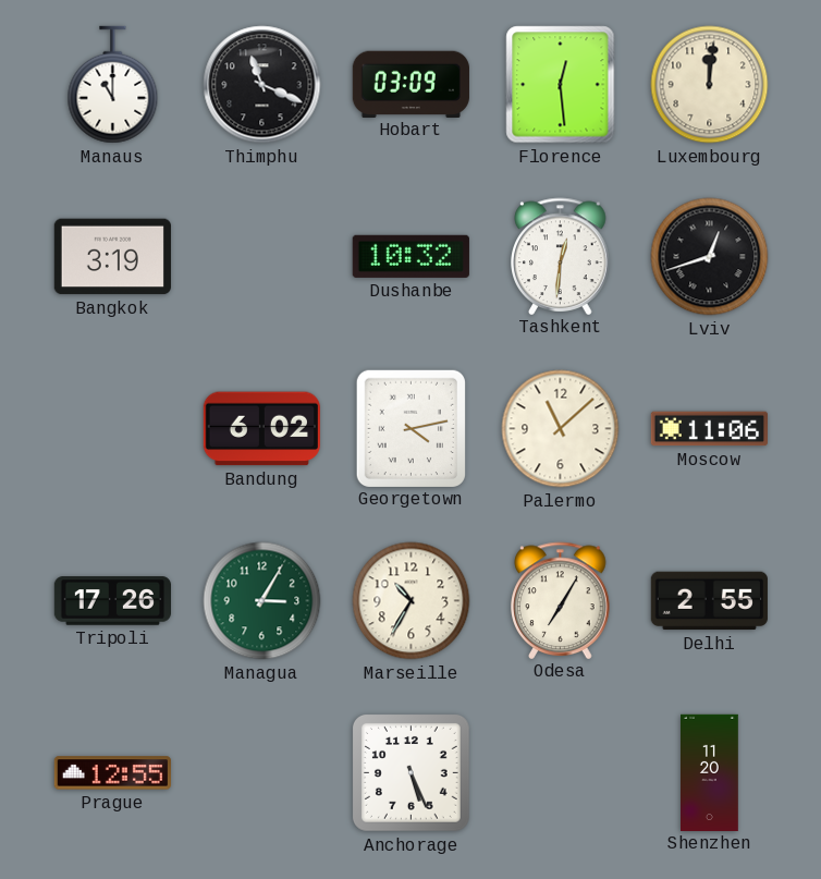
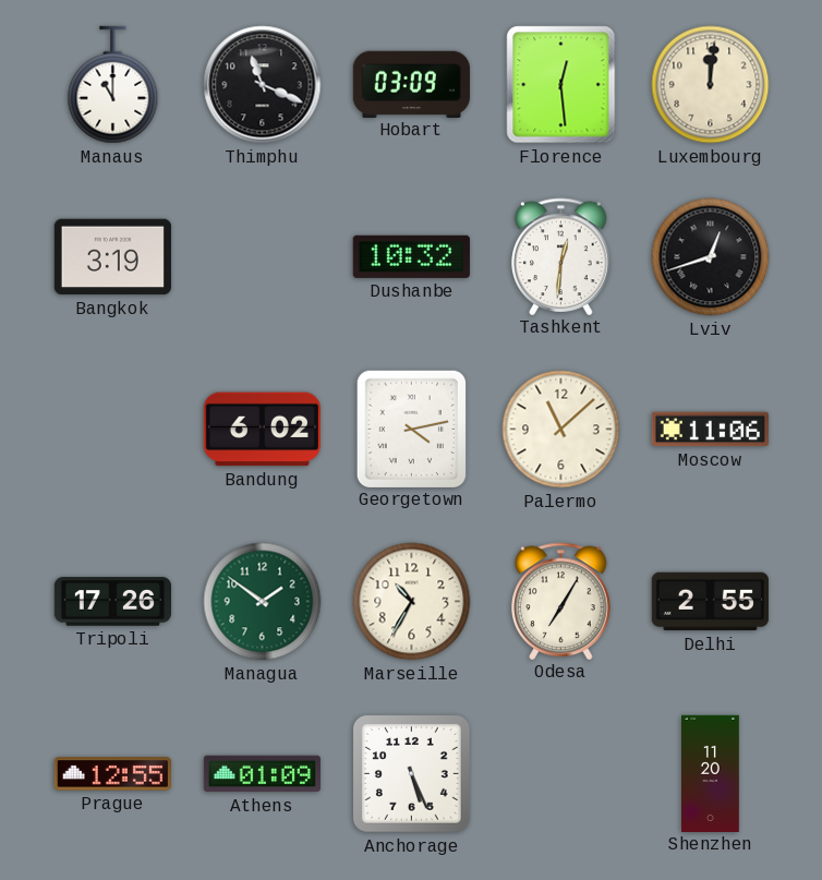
Managua: 3:05 -> 1:51 (263, 602)
Athens: none -> 01:09 (262, 774)
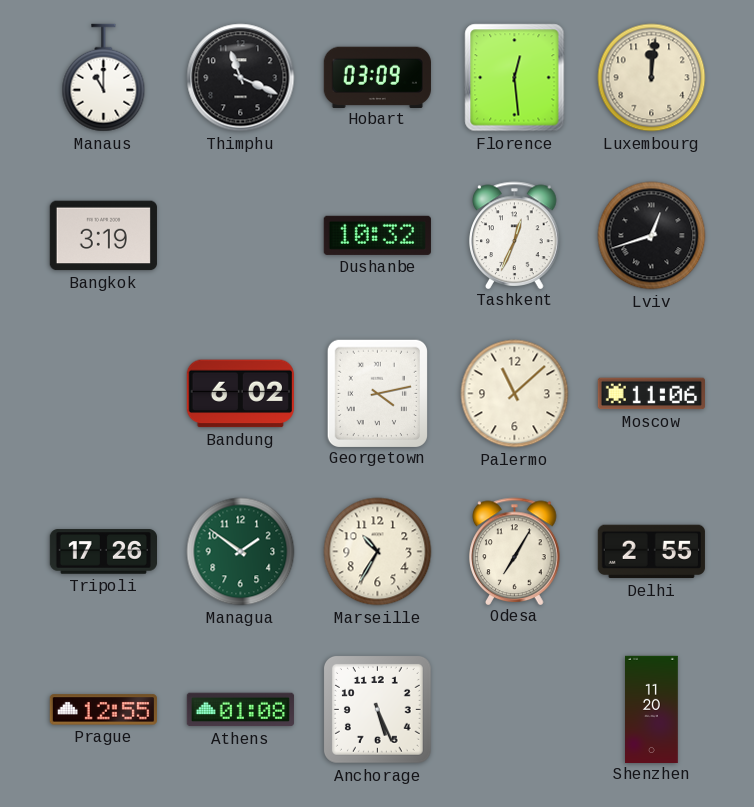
Tashkent: 12:31 -> 12:34 (515, 235)
Athens: 01:09 -> 01:08 (240, 710)
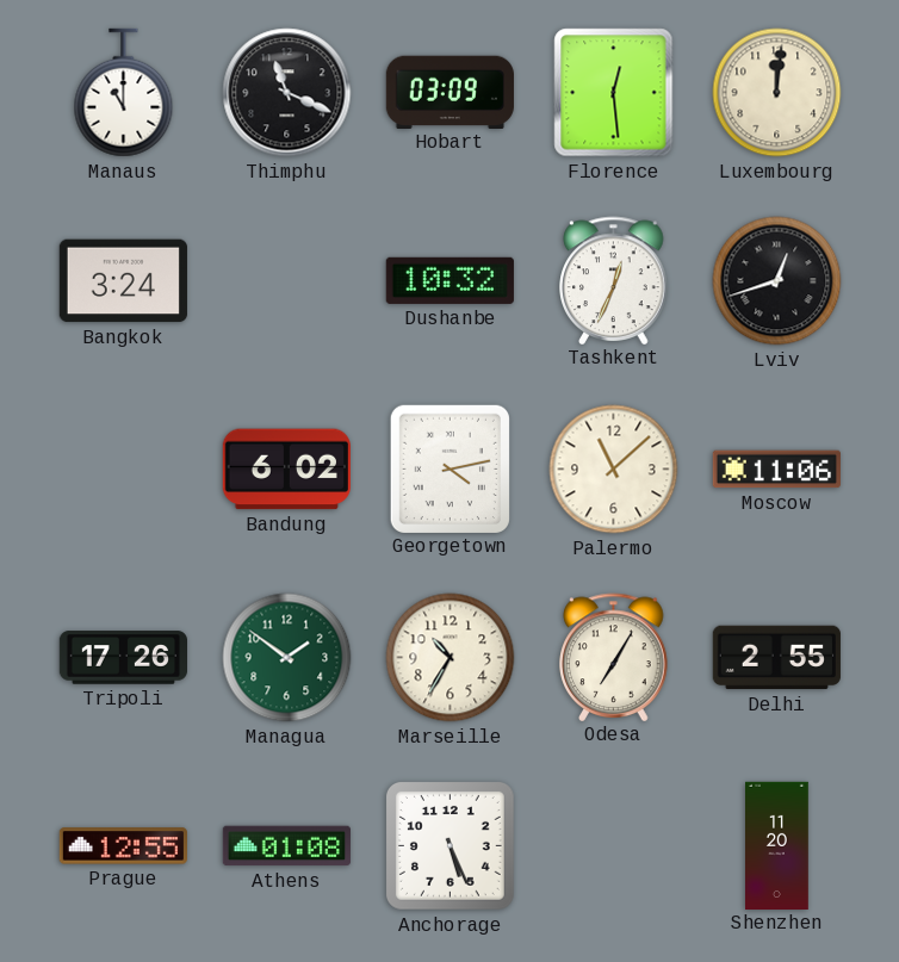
Bangkok: 3:19 -> 3:24 (123, 281)
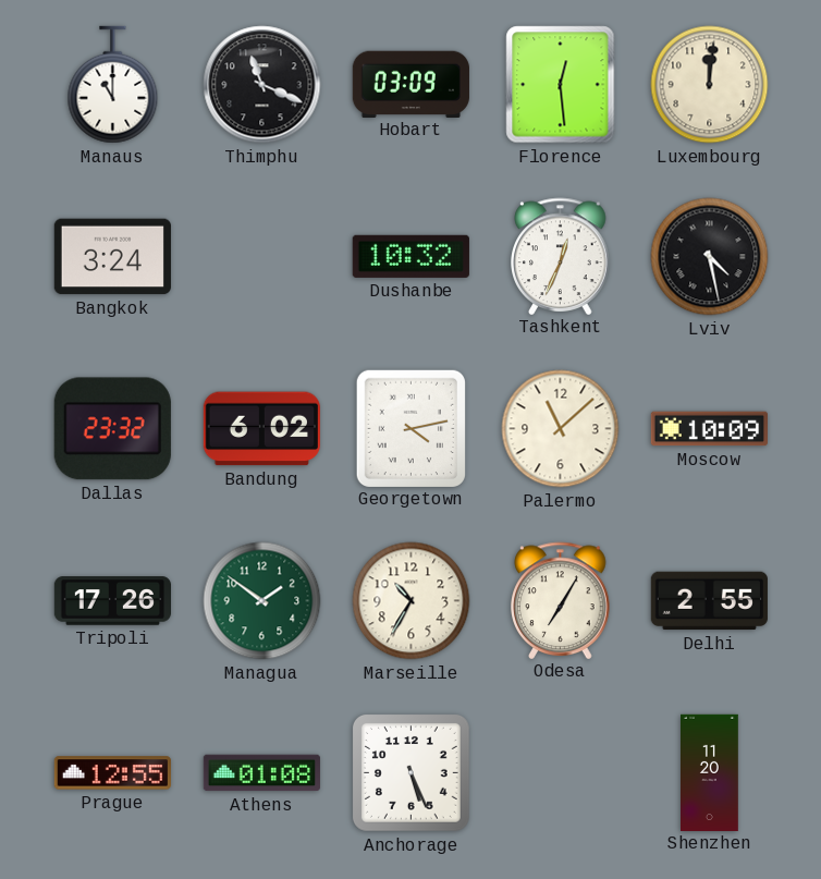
Lviv: 12:42 -> 4:28 (710, 257)
Dallas: none -> 23:32 (112, 429)
Moscow: 11:06 -> 10:09 (709, 429)
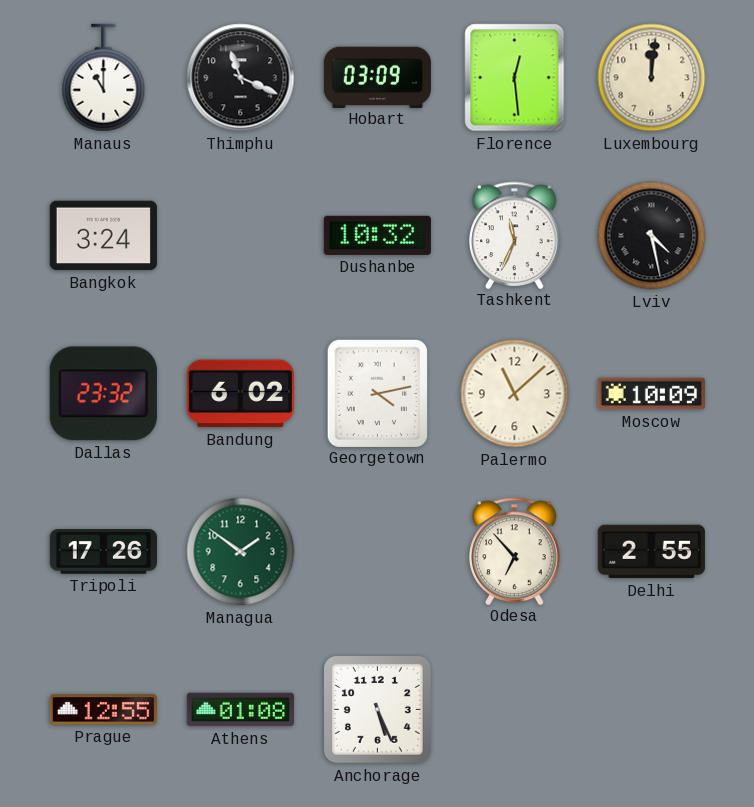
Tashkent: 12:34 -> 11:34 (515, 235)
Marseille: 10:35 -> none (412, 601)
Odesa: 7:05 -> 6:53 (515, 551)
Shenzhen: 11:20 -> none (710, 772)
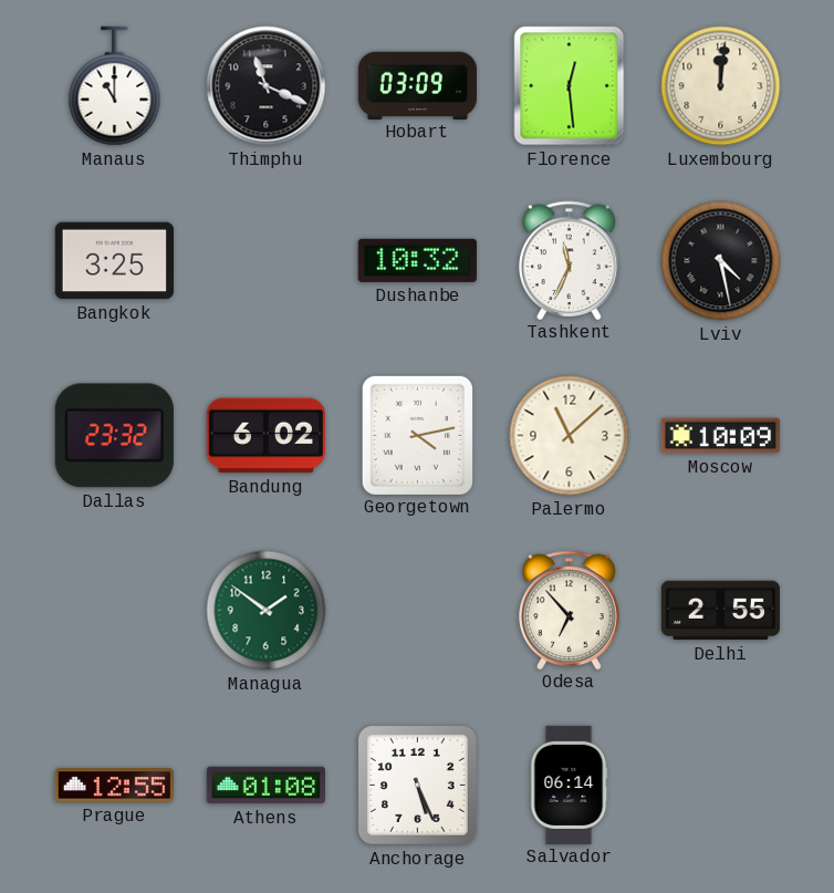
Bangkok: 3:24 -> 3:25 (114, 261)
Tripoli: 17:26 -> none (103, 552)
Salvador: none -> 06:14 (569, 785)
